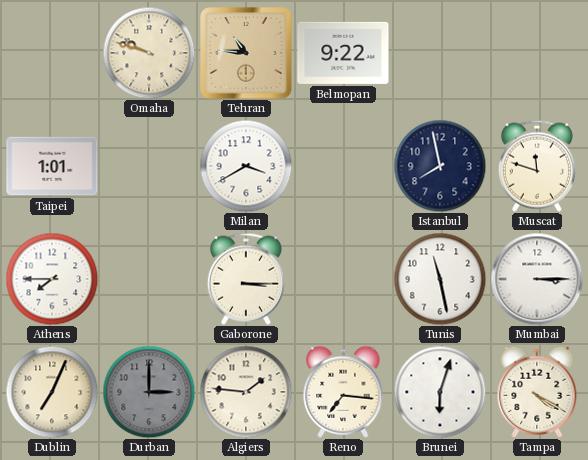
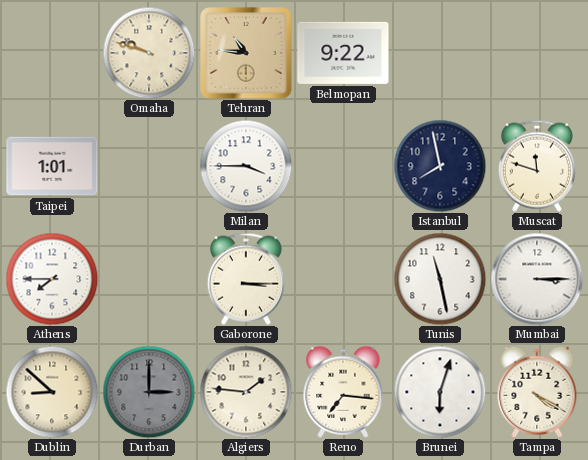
Milan: 3:40 -> 3:45 (246, 166)
Dublin: 7:04 -> 8:52 (52, 392)
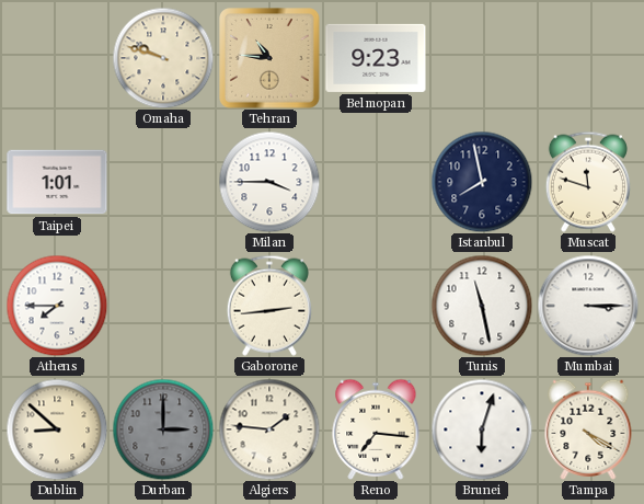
Belmopan: 9:22 -> 9:23 (376, 58)
Gaborone: 3:15 -> 2:44 (269, 306)
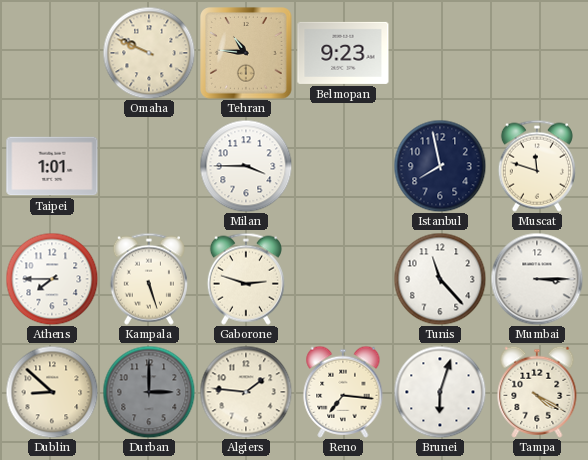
Omaha: 9:48 -> 9:49 (149, 53)
Kampala: none -> 5:27 (149, 279)
Gaborone: 2:44 -> 2:48 (246, 279)
Tunis: 11:28 -> 11:23 (440, 279)
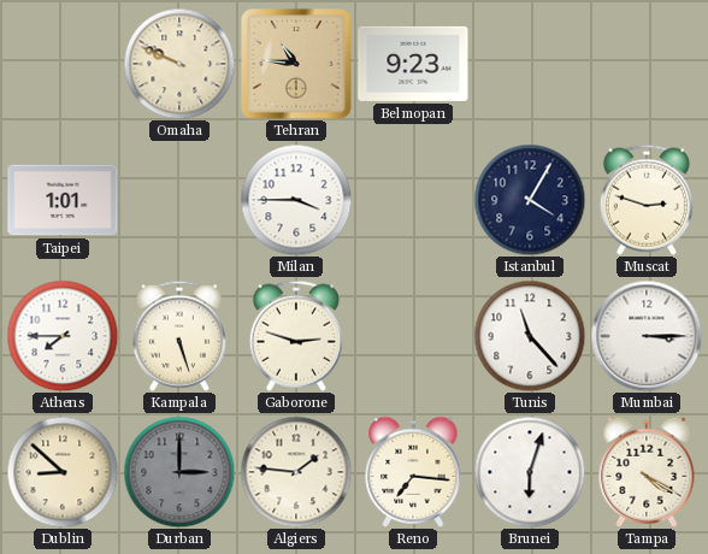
Istanbul: 7:58 -> 4:05 (530, 200)
Muscat: 11:48 -> 2:48 (647, 200)
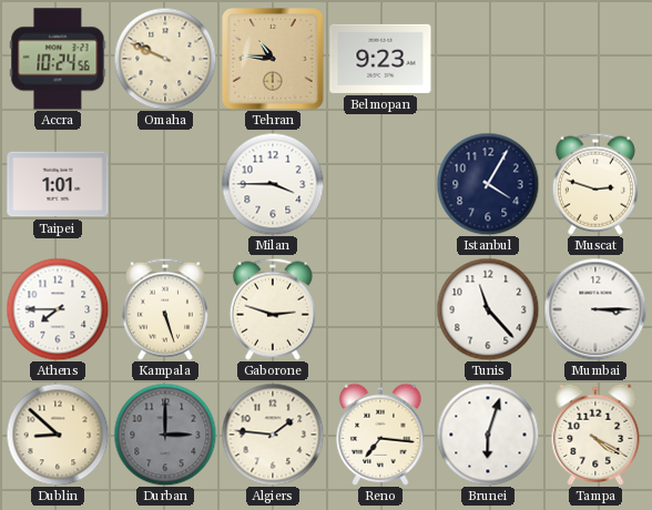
Accra: none -> 10:24 (58, 59)
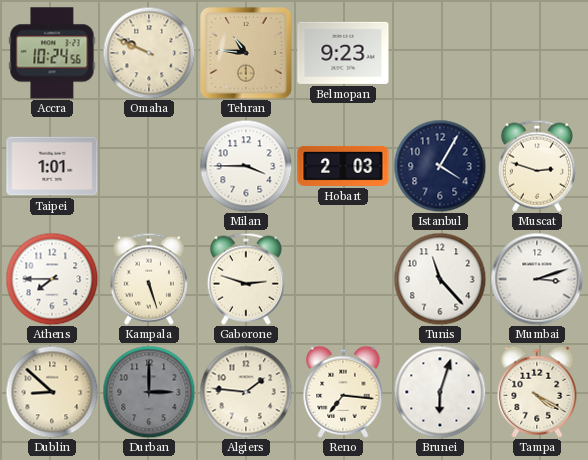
Hobart: none -> 2:03 (343, 166)
Mumbai: 3:15 -> 3:12 (537, 279)
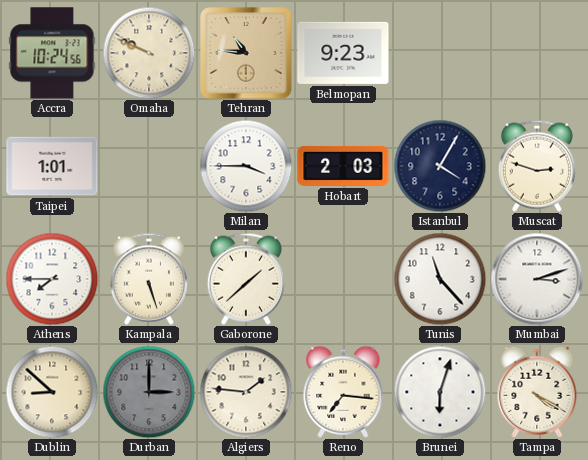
Gaborone: 2:48 -> 1:38 (246, 279)
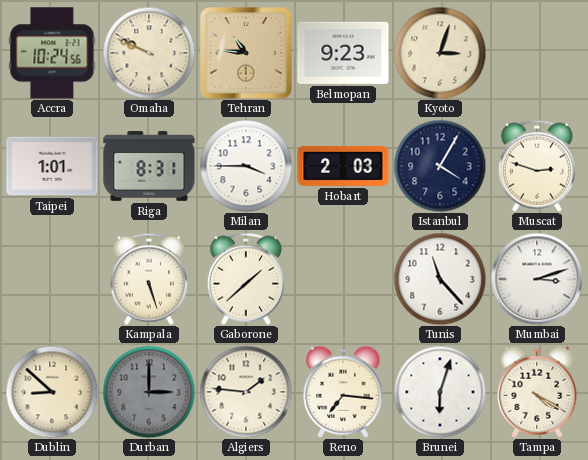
Kyoto: none -> 3:03 (440, 53)
Riga: none -> 8:31 (149, 167)
Athens: 7:45 -> none (52, 279)
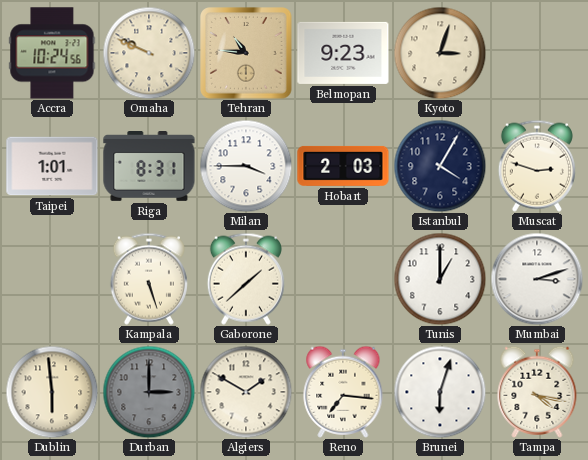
Tunis: 11:23 -> 1:00 (440, 279)
Dublin: 8:52 -> 5:59 (52, 392)
Algiers: 1:46 -> 1:50 (246, 392)
Tampa: 4:20 -> 4:17 (537, 392)
